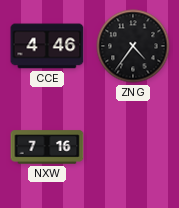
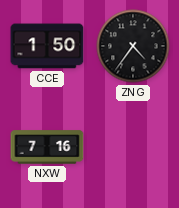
CCE: 4:46 -> 1:50 (47, 46)
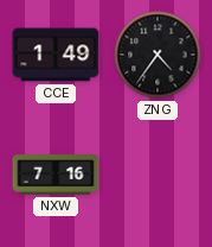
CCE: 1:50 -> 1:49 (56, 55)
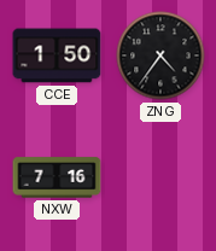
CCE: 1:49 -> 1:50 (57, 56)
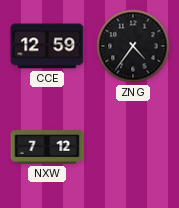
CCE: 1:50 -> 12:59 (47, 46)
NXW: 7:16 -> 7:12 (47, 147)
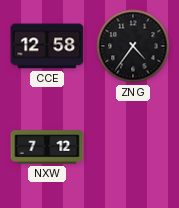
CCE: 12:59 -> 12:58 (47, 46)
